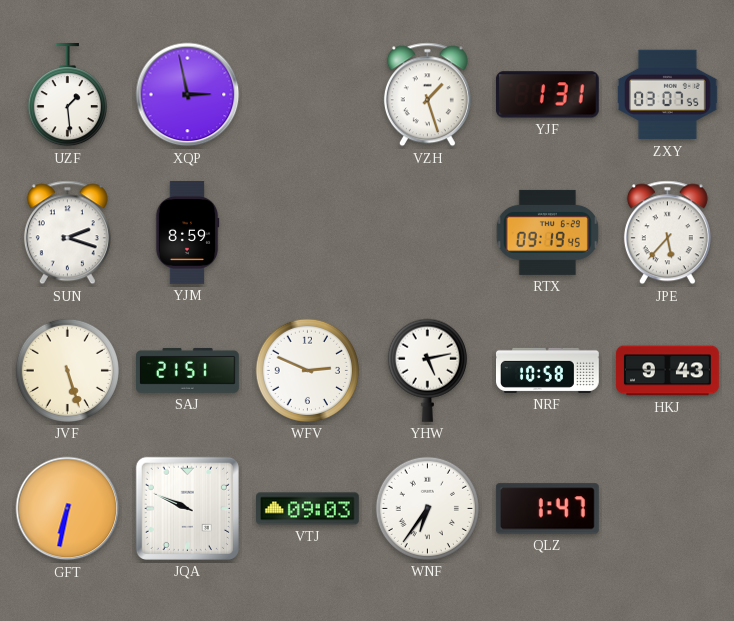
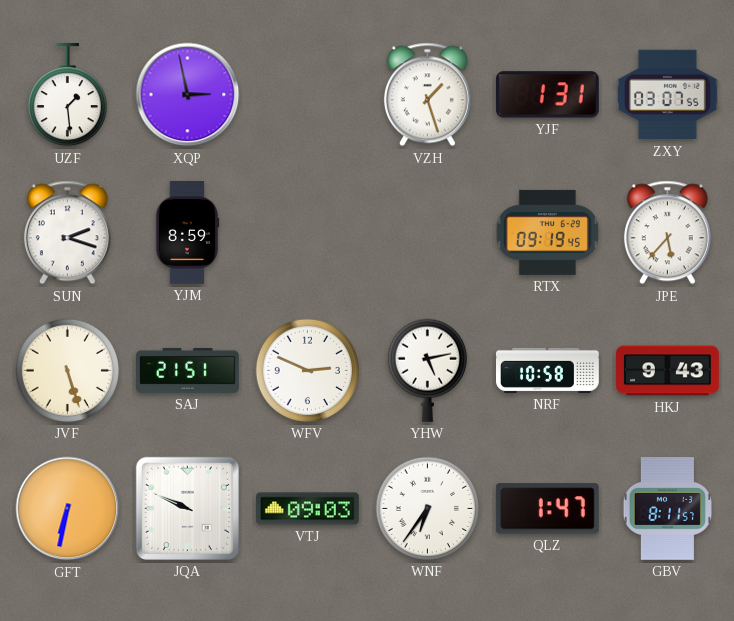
GBV: none -> 8:11 (667, 509)
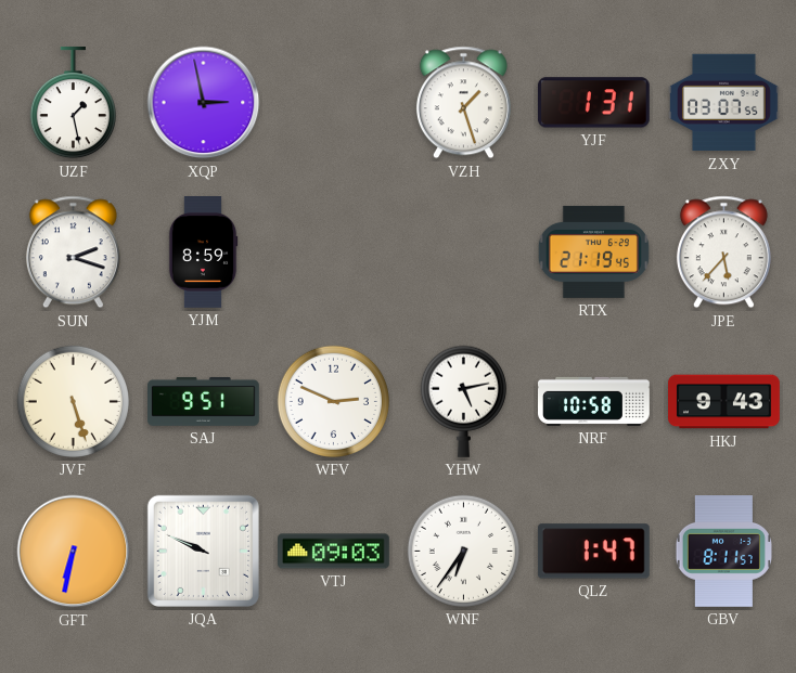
UZF: 1:29 -> 1:28 (73, 104)
RTX: 09:19 -> 21:19 (593, 251)
SAJ: 21:51 -> 9:51 (204, 401)
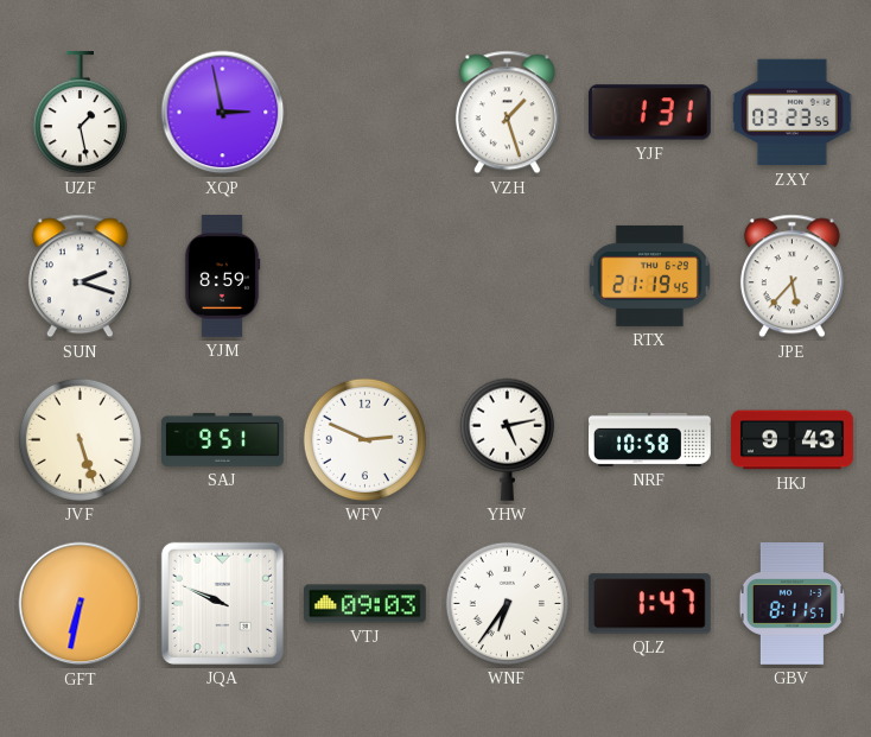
ZXY: 03:07 -> 03:23 (793, 113)
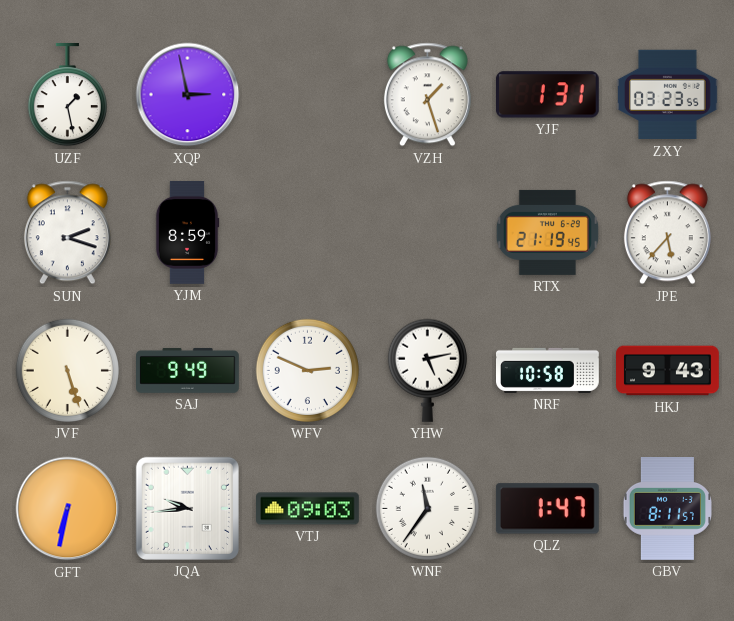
SAJ: 9:51 -> 9:49 (188, 370)
JQA: 9:49 -> 9:44 (187, 508)
WNF: 6:36 -> 11:36 (427, 508)
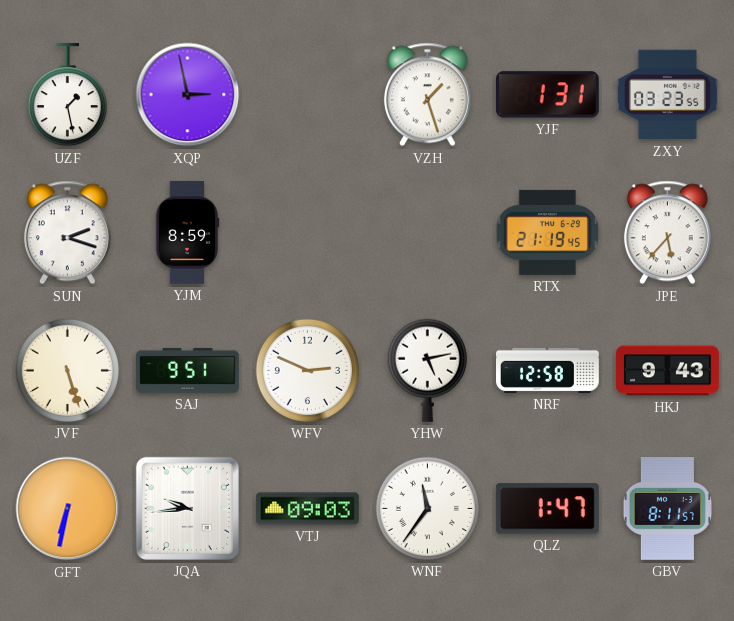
SAJ: 9:49 -> 9:51 (188, 370)
NRF: 10:58 -> 12:58 (548, 370)
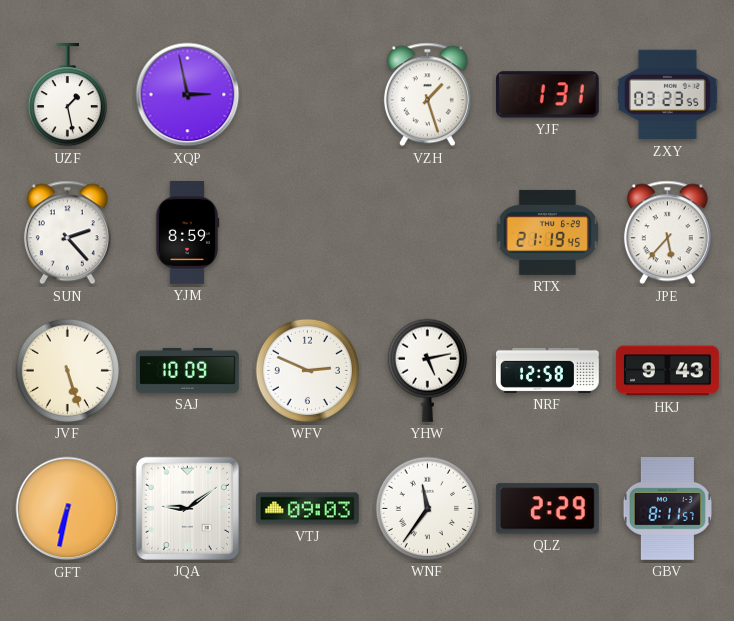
SUN: 2:18 -> 2:23 (67, 233)
SAJ: 9:51 -> 10:09 (188, 370)
JQA: 9:44 -> 9:09 (187, 508)
QLZ: 1:47 -> 2:29 (547, 509)
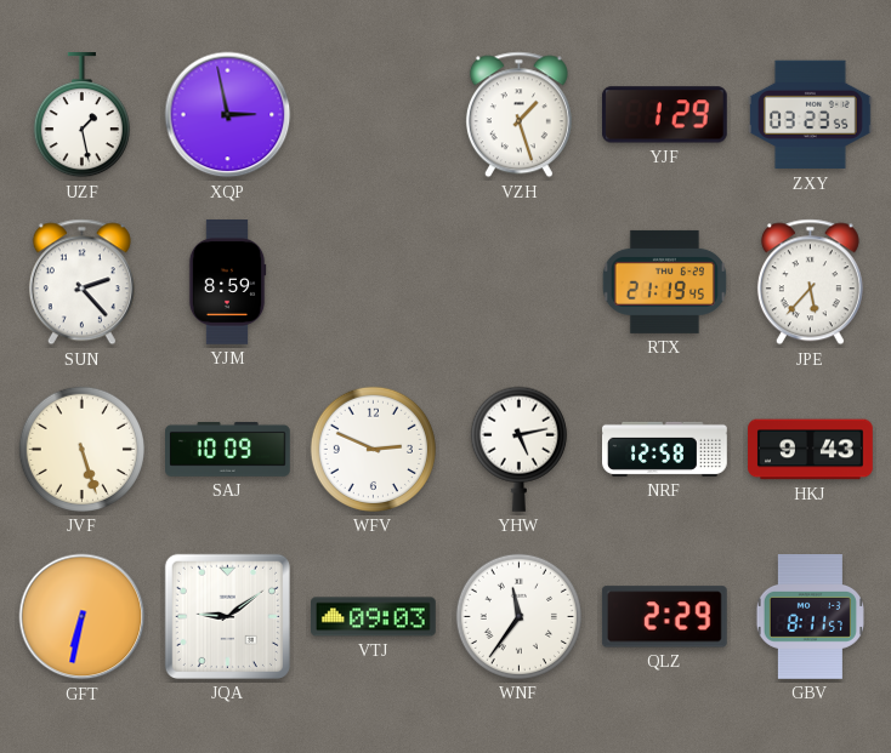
YJF: 1:31 -> 1:29 (664, 115)
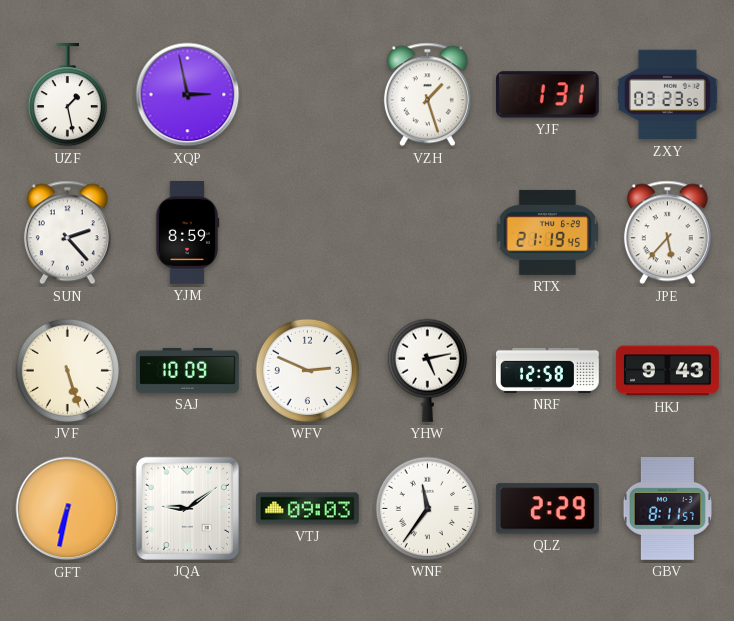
YJF: 1:29 -> 1:31 (547, 95)
